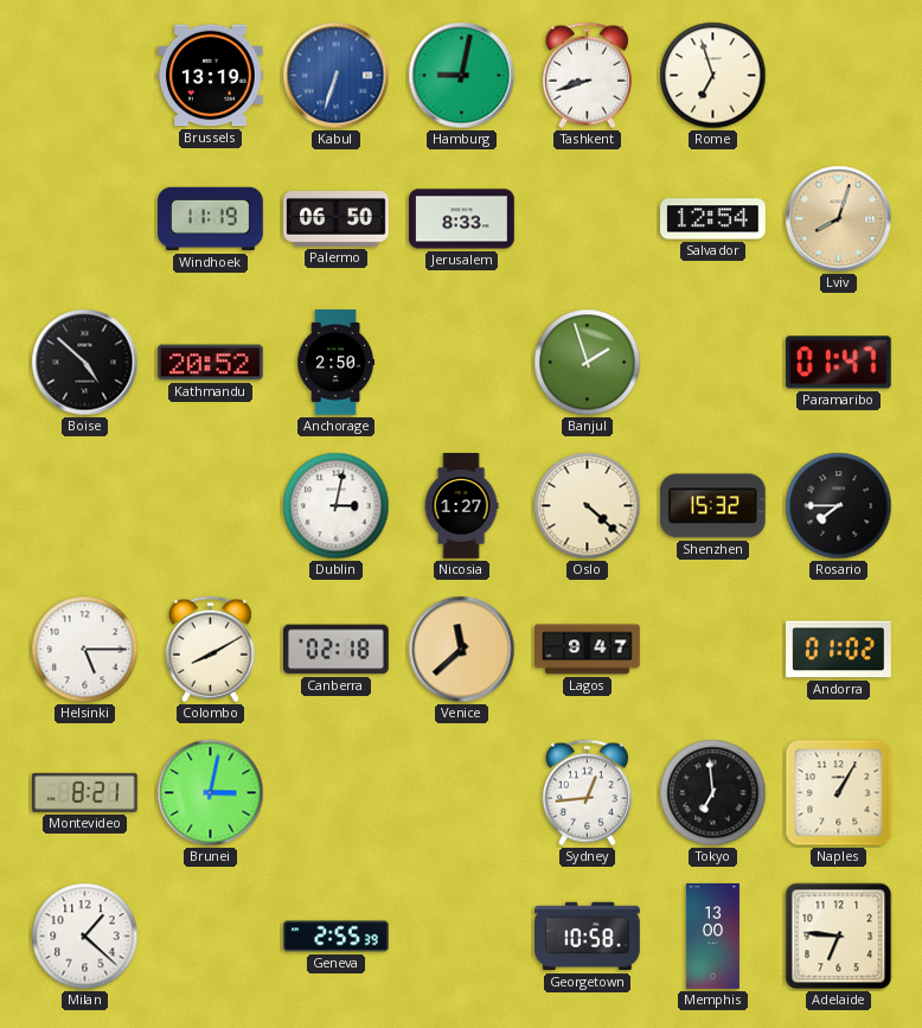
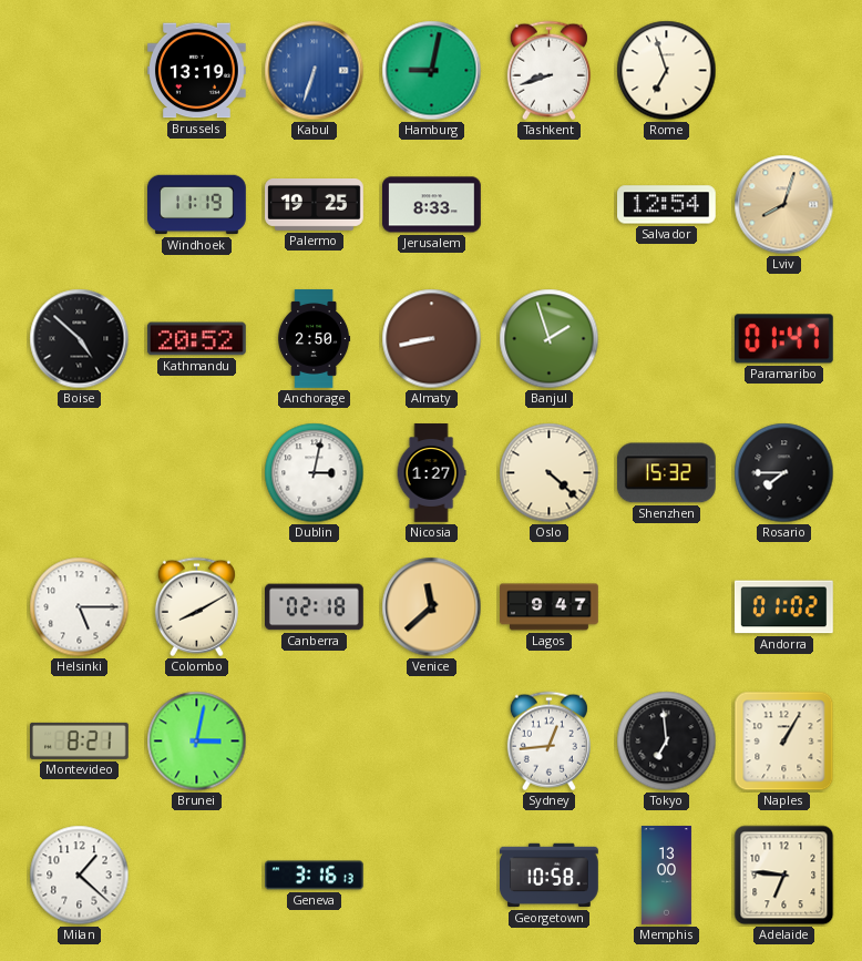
Palermo: 06:50 -> 19:25 (315, 205)
Almaty: none -> 8:43 (432, 339)
Geneva: 2:55 -> 3:16 (315, 876)
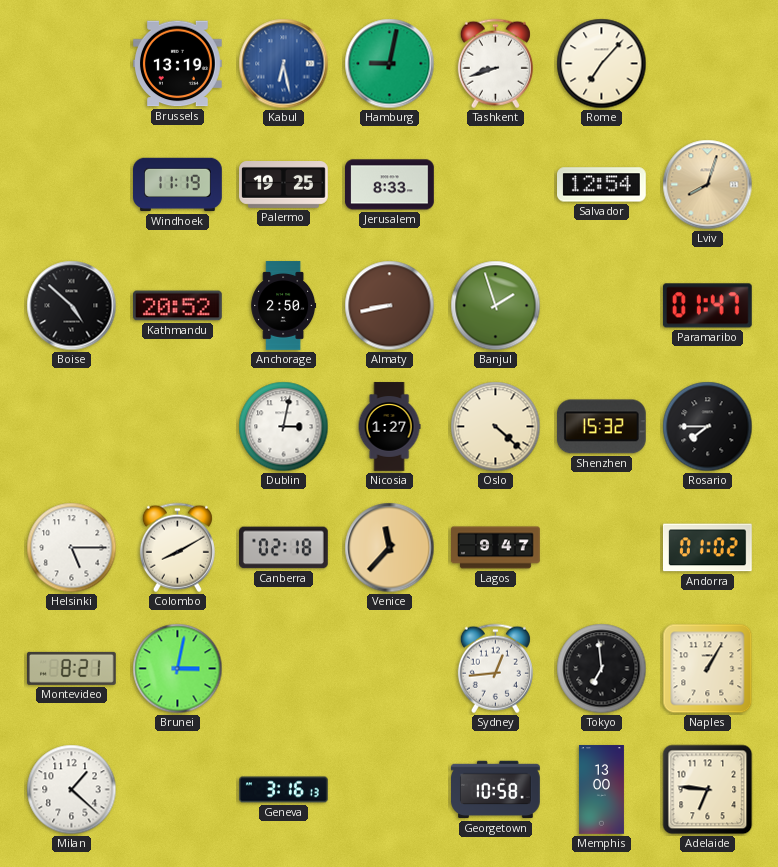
Kabul: 6:33 -> 6:28 (284, 64)
Rome: 6:57 -> 7:07 (602, 64)
Venice: 11:38 -> 11:37 (390, 548)
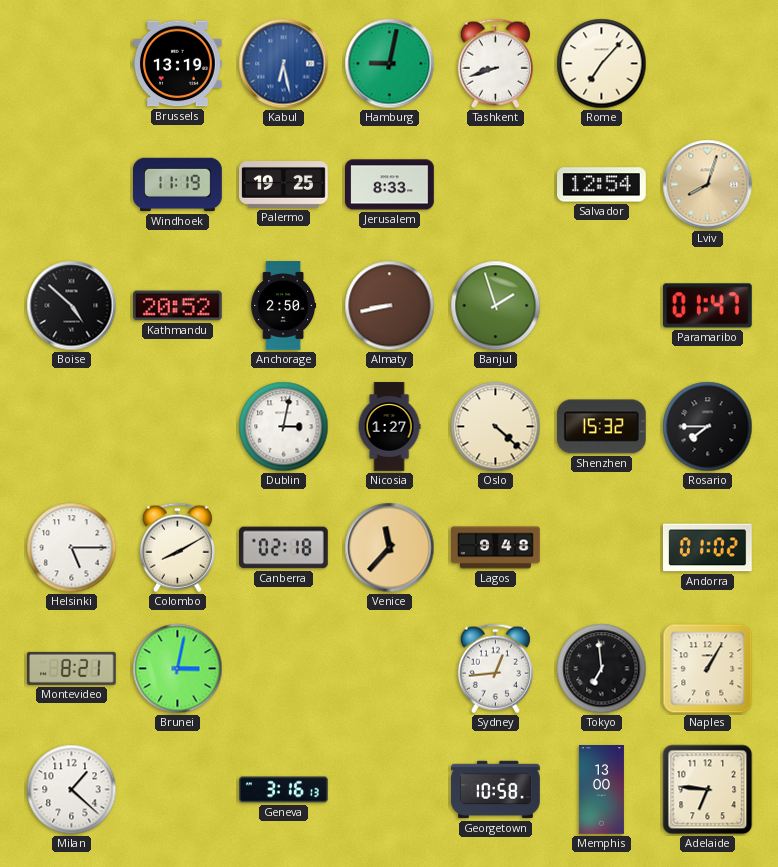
Lagos: 9:47 -> 9:48 (496, 548)
